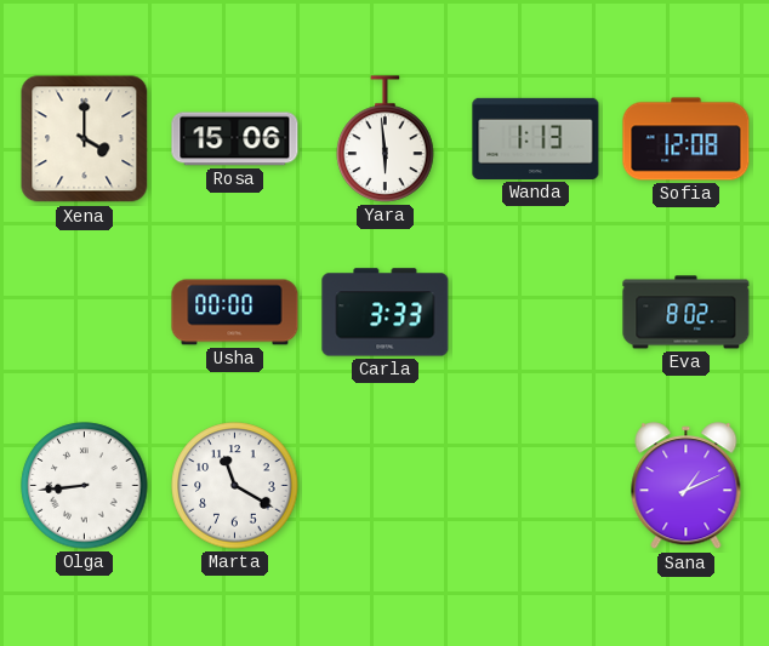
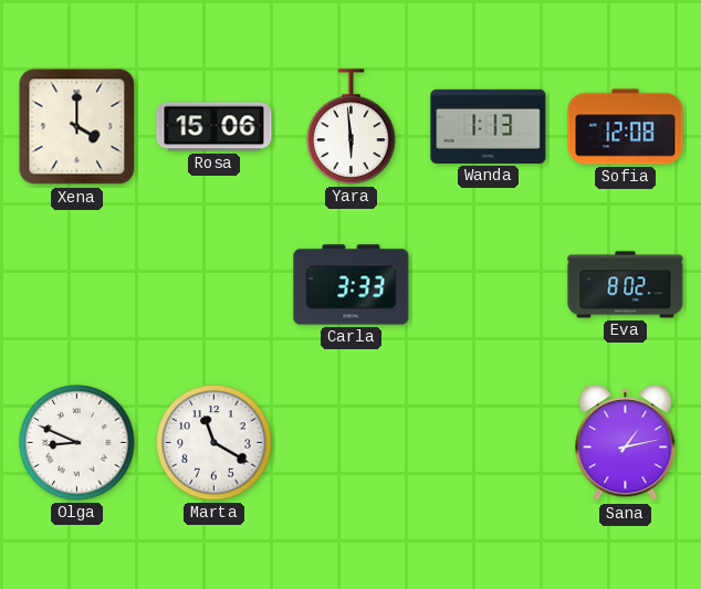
Usha: 00:00 -> none (235, 313)
Olga: 8:44 -> 8:49 (77, 443)
Sana: 1:11 -> 1:13 (626, 443)
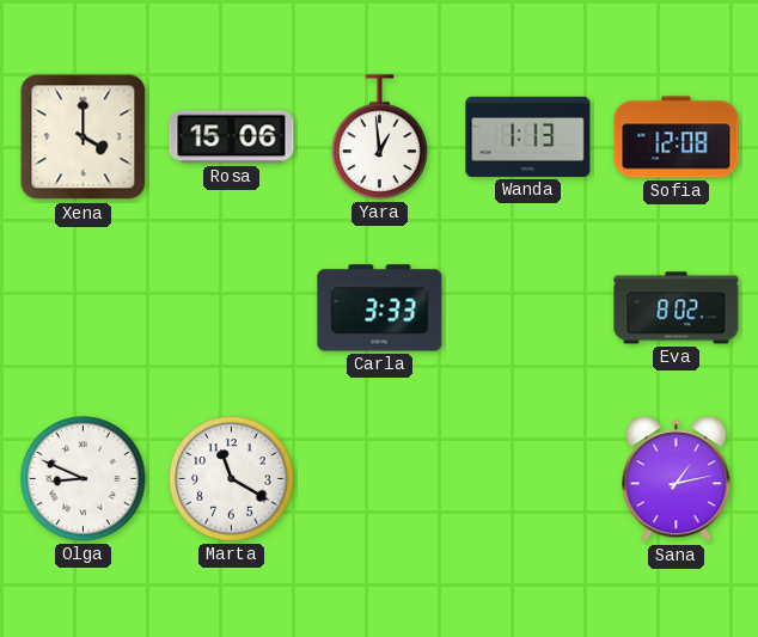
Yara: 5:59 -> 12:59 (380, 137)
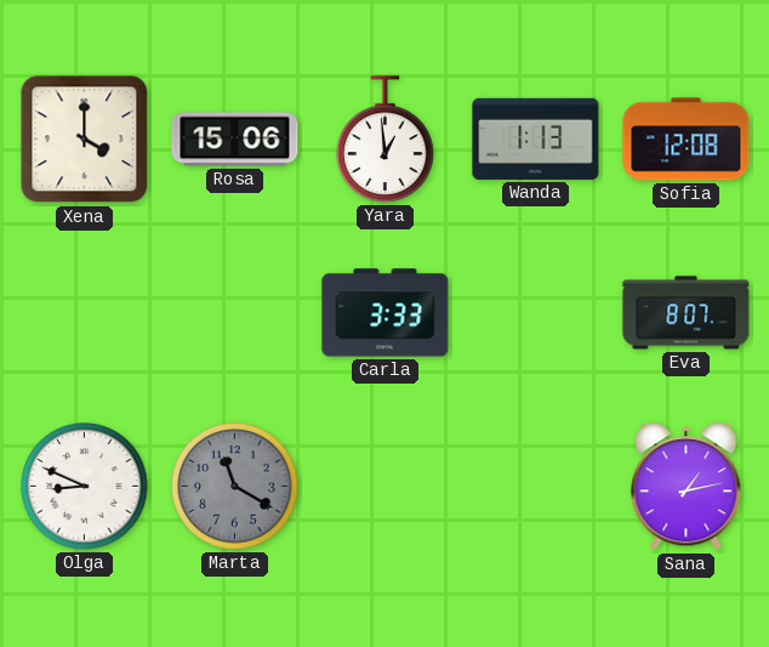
Eva: 8:02 -> 8:07 (687, 313)
Marta dial: white -> grey (235, 487)
